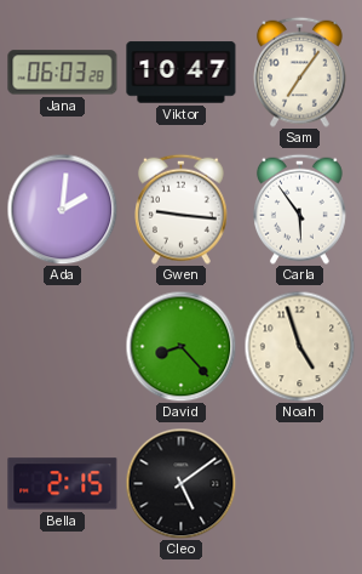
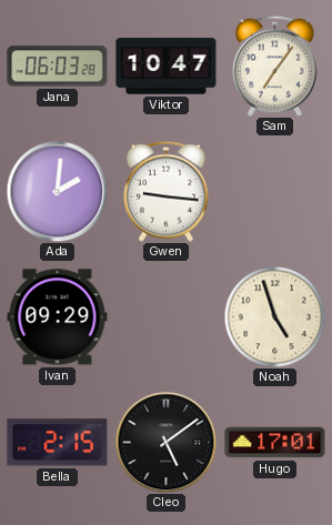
Carla: 5:54 -> none (300, 209)
Ivan: none -> 09:29 (58, 317)
David: 8:23 -> none (180, 346)
Hugo: none -> 17:01 (275, 443)
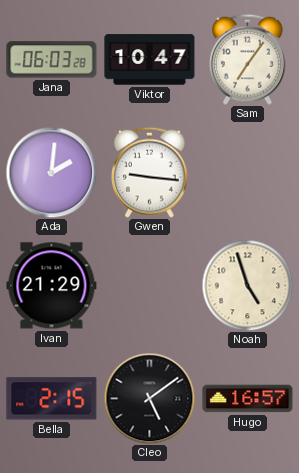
Ivan: 09:29 -> 21:29 (52, 286)
Hugo: 17:01 -> 16:57 (248, 399)
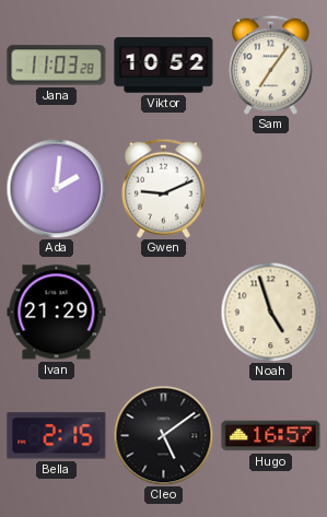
Jana: 06:03 -> 11:03 (57, 66)
Viktor: 10:47 -> 10:52 (164, 66)
Gwen: 9:16 -> 9:11 (164, 188)
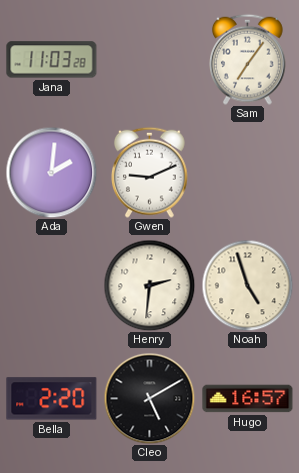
Viktor: 10:52 -> none (164, 66)
Ivan: 21:29 -> none (57, 313)
Henry: none -> 2:31 (149, 285)
Bella: 2:15 -> 2:20 (52, 399)
Cleo: 5:09 -> 5:10 (149, 398)
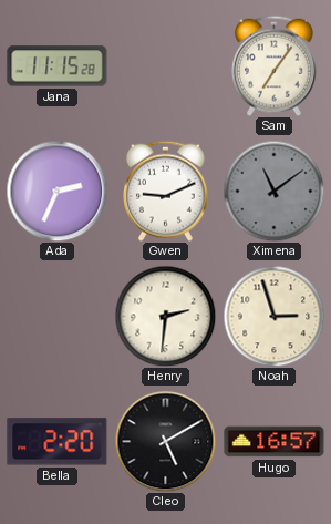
Jana: 11:03 -> 11:15 (58, 66)
Ada: 2:01 -> 2:34 (56, 191)
Ximena: none -> 11:09 (273, 191)
Noah: 4:57 -> 2:57 (273, 316)
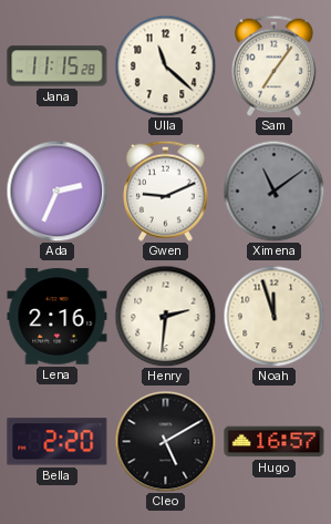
Ulla: none -> 11:22 (165, 65)
Lena: none -> 2:16 (58, 317)
Noah: 2:57 -> 11:57 (273, 316)
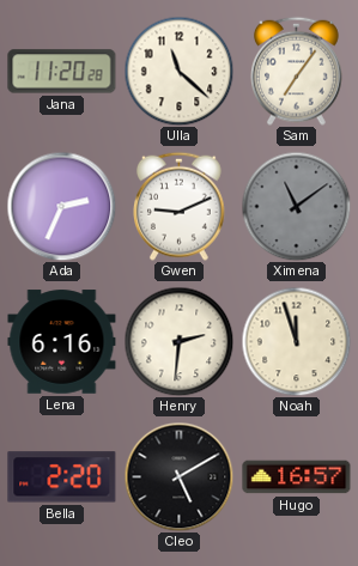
Jana: 11:15 -> 11:20 (62, 72)
Lena: 2:16 -> 6:16 (62, 342)
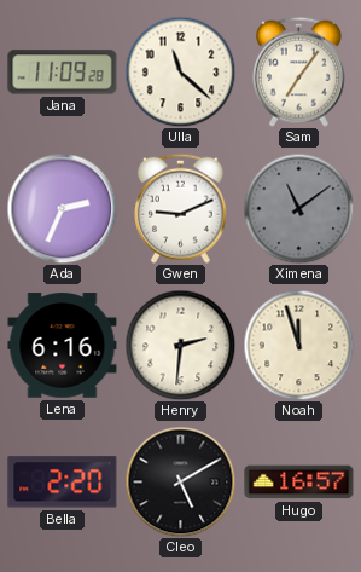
Jana: 11:20 -> 11:09 (63, 73)
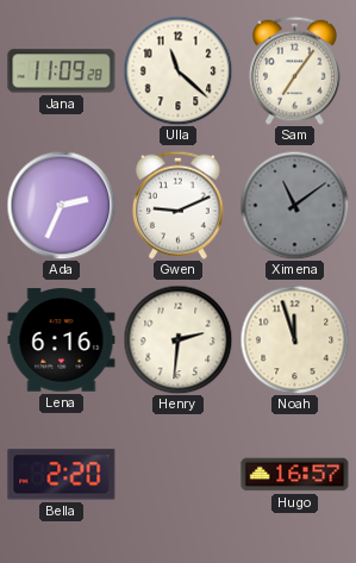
Cleo: 5:10 -> none (180, 481)
